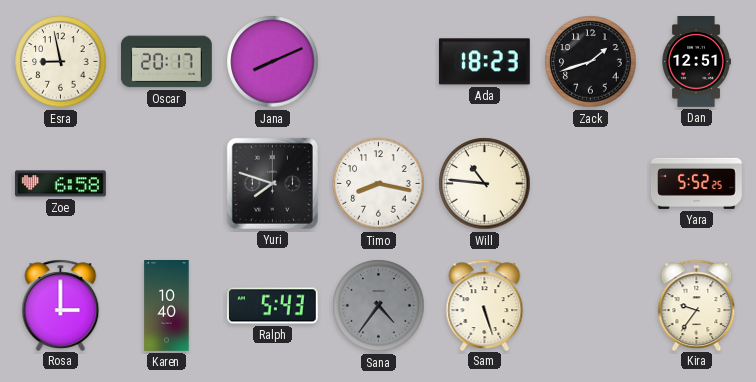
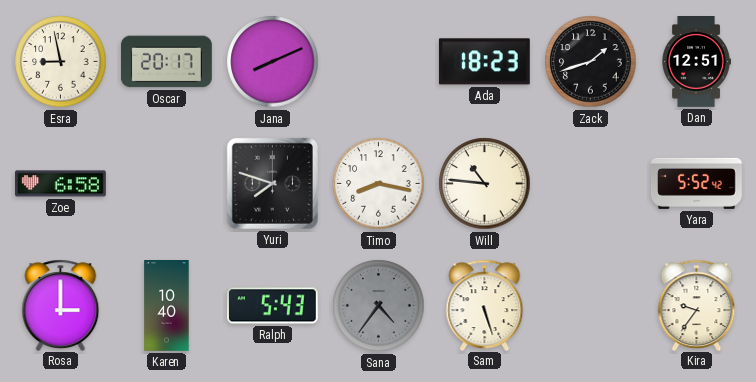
Yara: 5:52:25 -> 5:52:42 (696, 183)
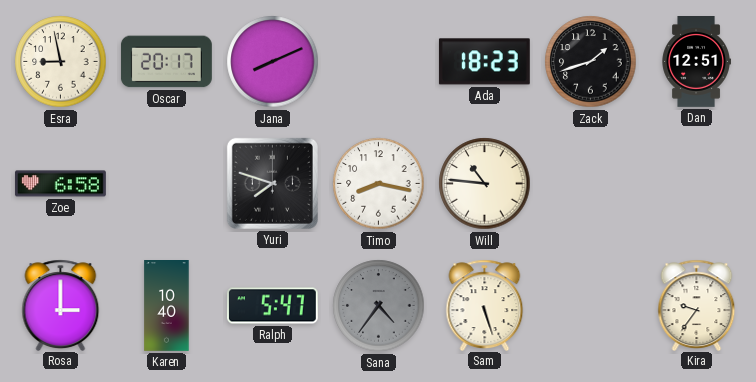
Yara: 5:52 -> none (696, 183)
Ralph: 5:43 -> 5:47 (272, 306)
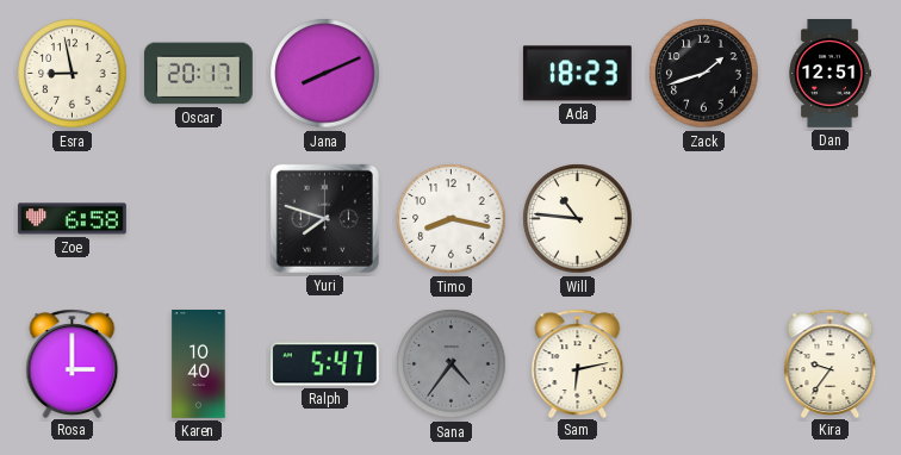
Sam: 5:27 -> 6:13 (578, 363)
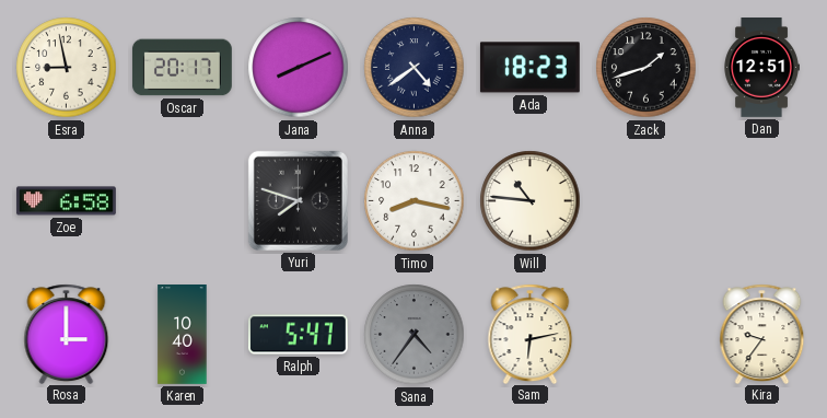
Anna: none -> 4:39 (415, 68)
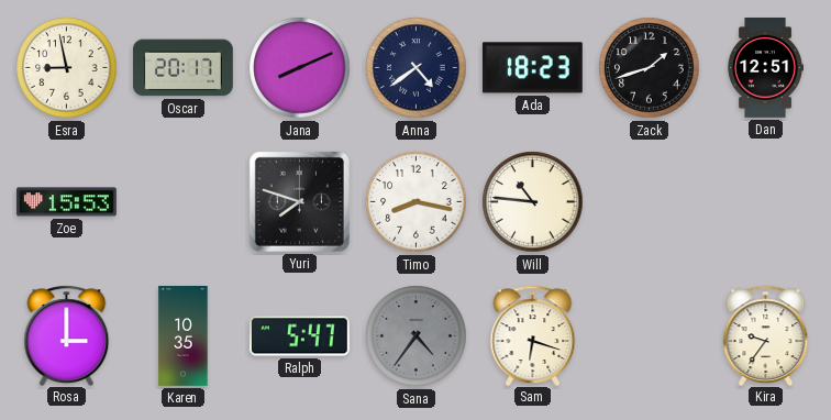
Zoe: 6:58 -> 15:53 (66, 202)
Karen: 10:40 -> 10:35 (184, 336)
Sam: 6:13 -> 6:18 (533, 335)
